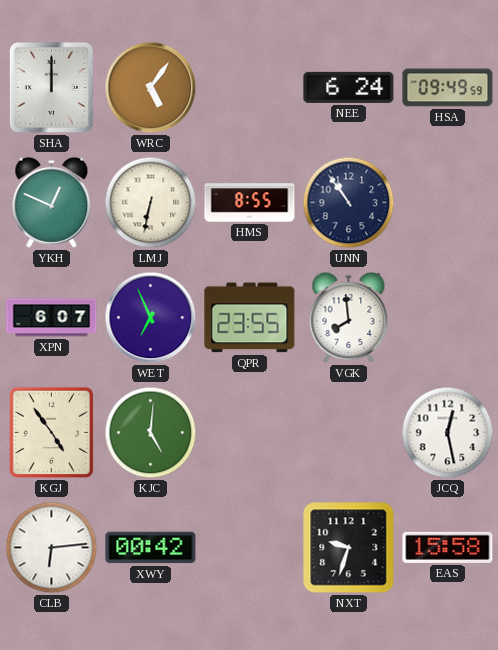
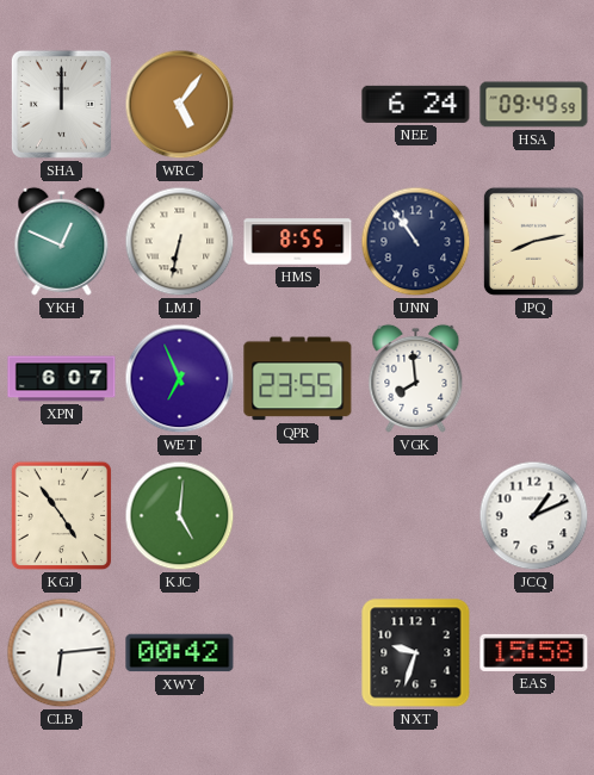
JPQ: none -> 8:13 (533, 241)
JCQ: 12:28 -> 1:11 (534, 516)
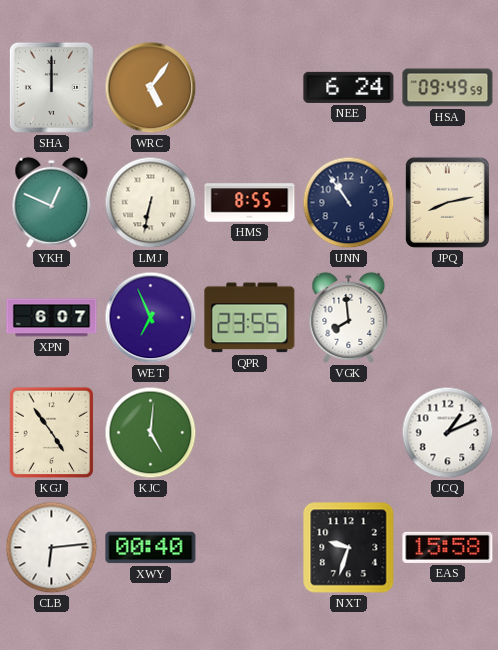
XWY: 00:42 -> 00:40 (151, 548)
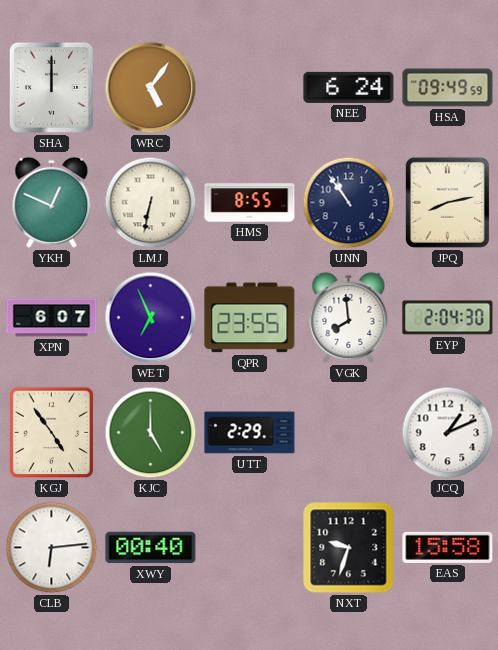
EYP: none -> 2:04 (448, 318)
KJC: 5:01 -> 5:00 (151, 433)
UTT: none -> 2:29 (250, 433)
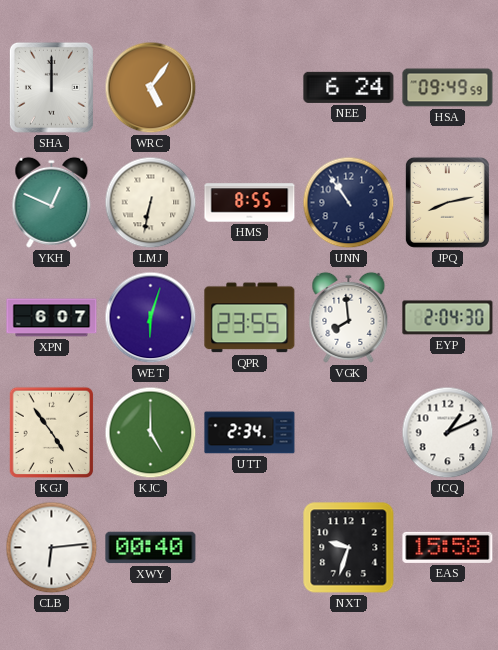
WET: 6:56 -> 6:03 (151, 318)
UTT: 2:29 -> 2:34 (250, 433)
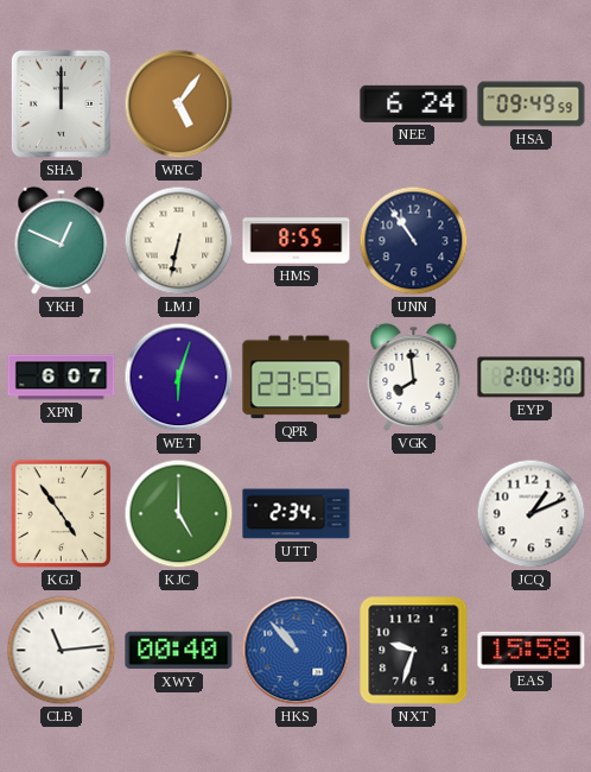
JPQ: 8:13 -> none (447, 202)
CLB: 6:14 -> 11:14 (62, 651)
HKS: none -> 10:53 (297, 651)
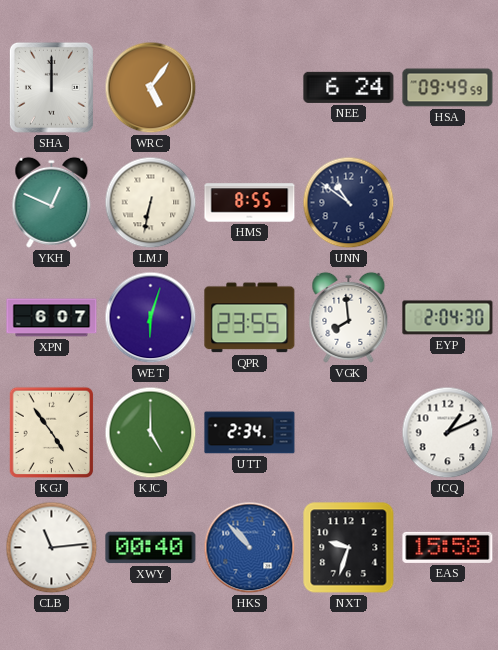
UNN: 10:54 -> 10:51 (349, 203)
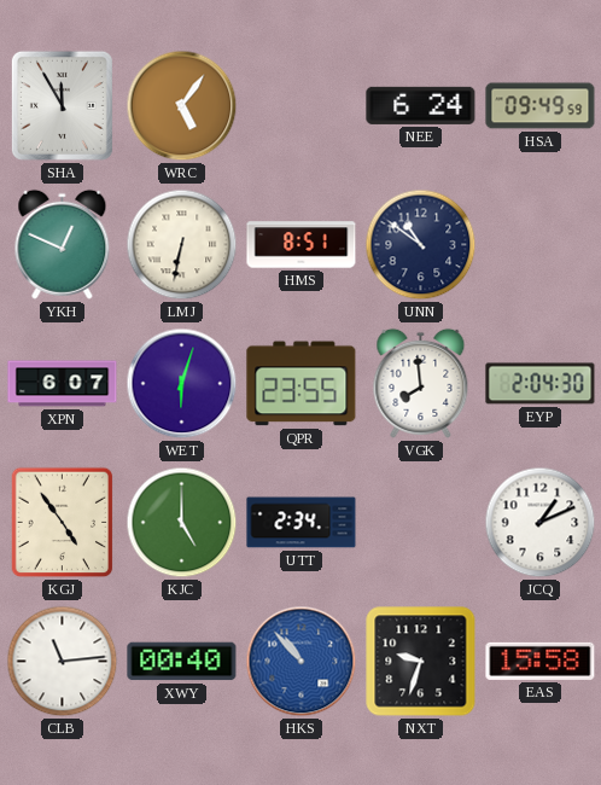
SHA: 12:00 -> 11:55 (62, 105)
HMS: 8:55 -> 8:51 (302, 245)
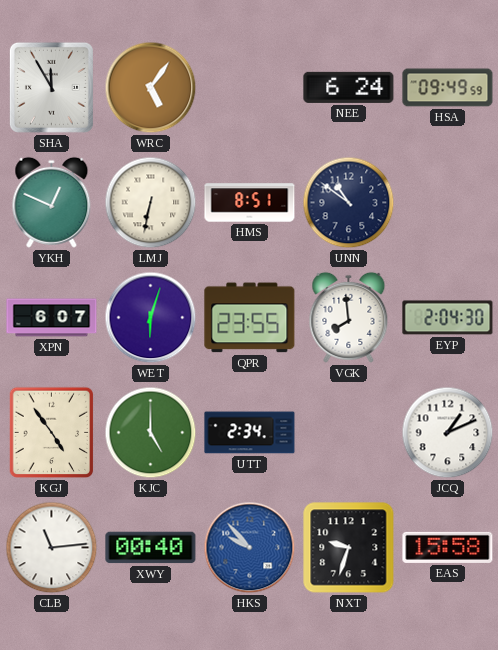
HKS: 10:53 -> 9:53 (250, 548)
